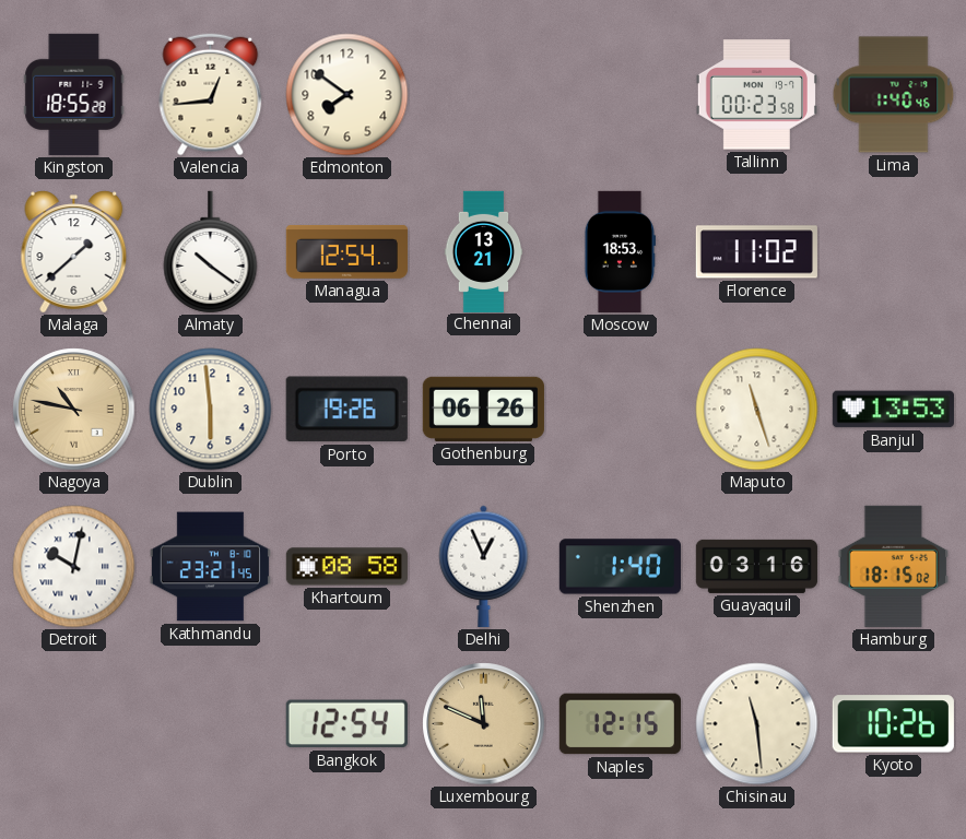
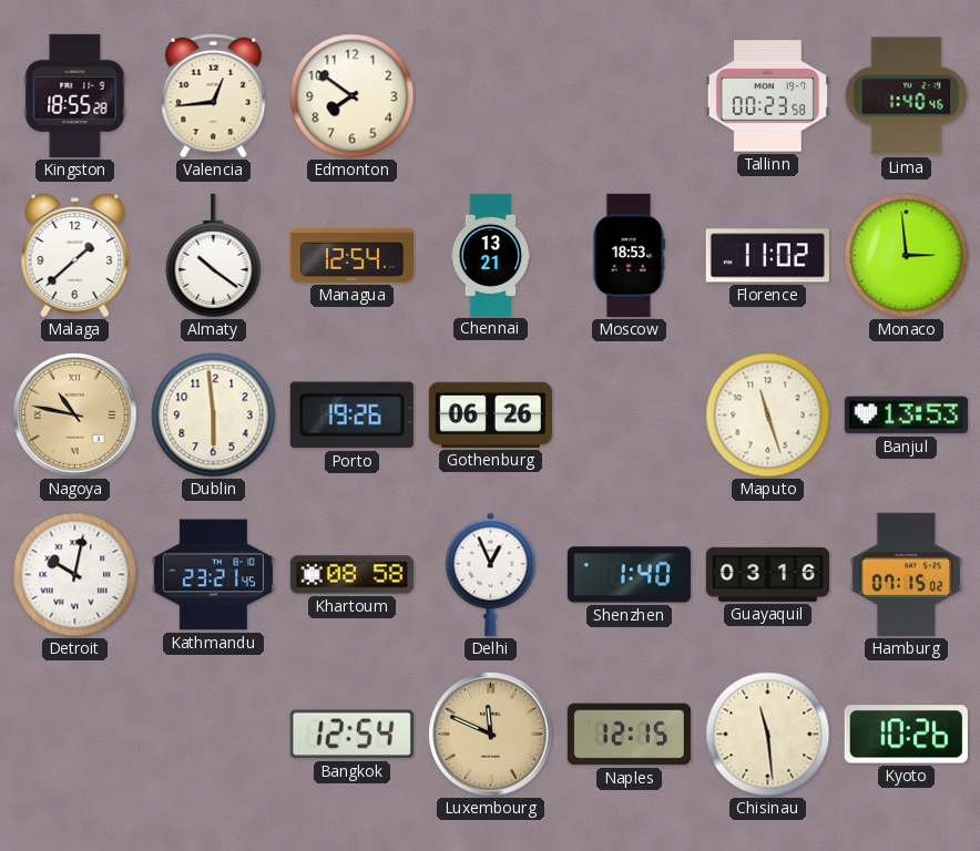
Monaco: none -> 2:59 (907, 256)
Hamburg: 18:15 -> 07:15 (907, 574)
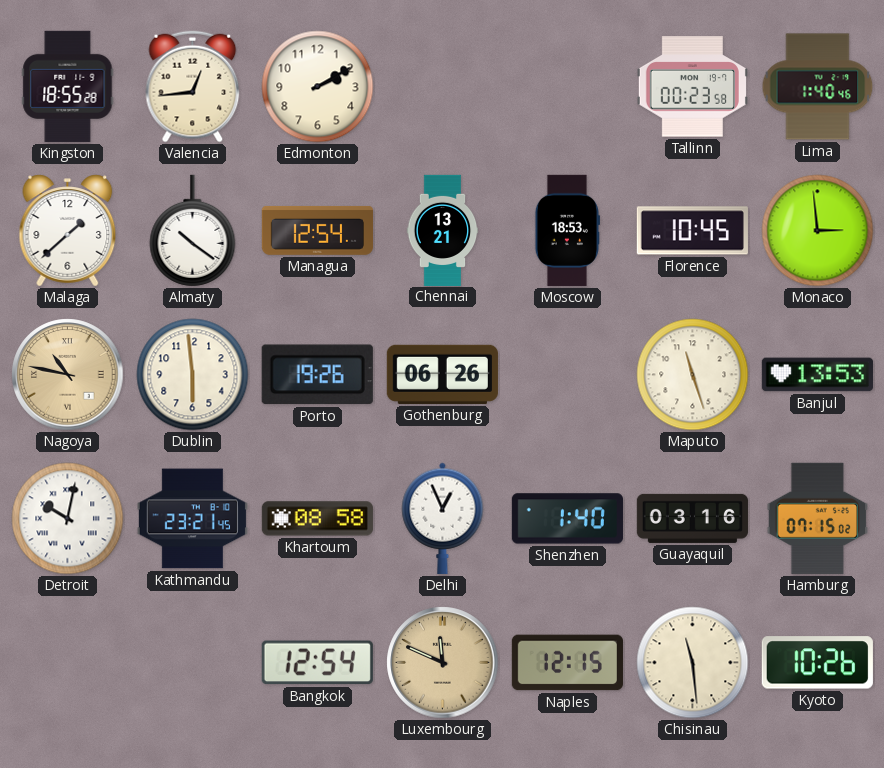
Edmonton: 7:51 -> 2:10 (318, 87)
Florence: 11:02 -> 10:45 (692, 231)
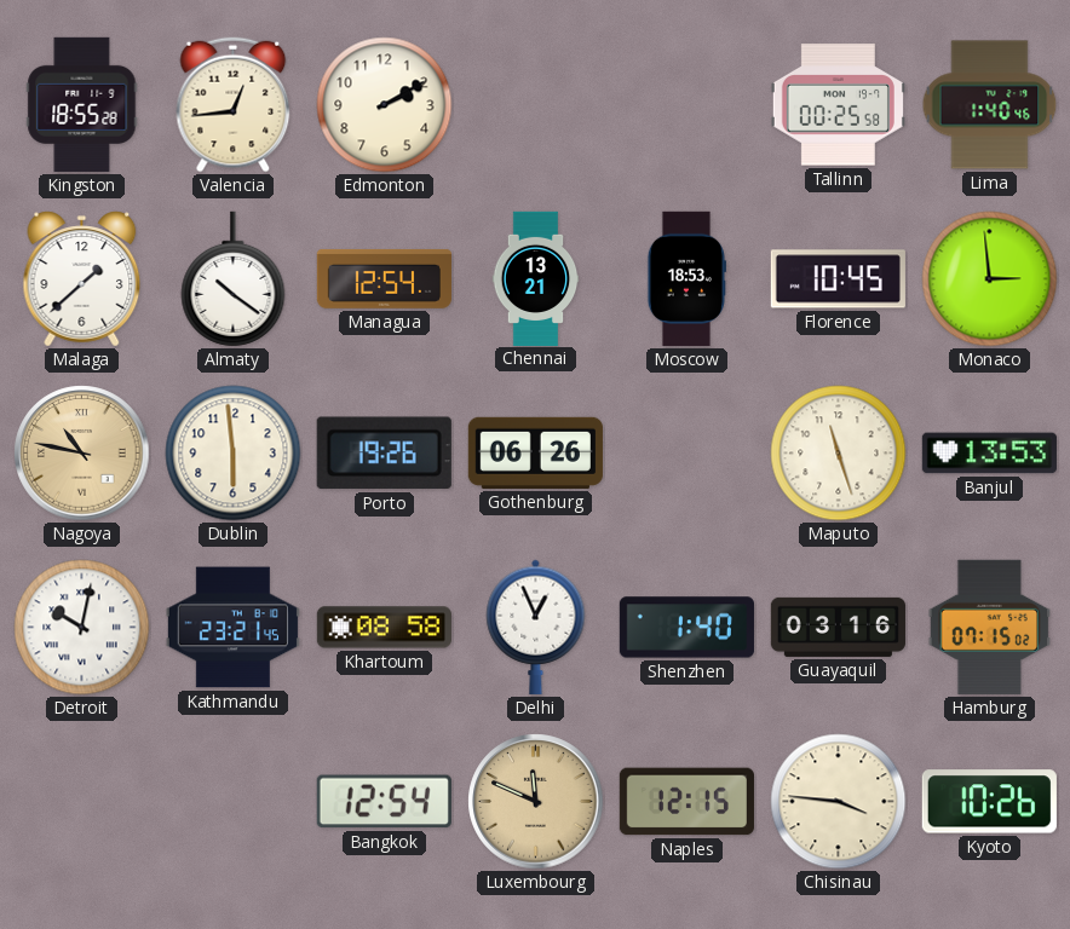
Tallinn: 00:23 -> 00:25 (838, 105)
Chisinau: 11:29 -> 3:46 (839, 802)
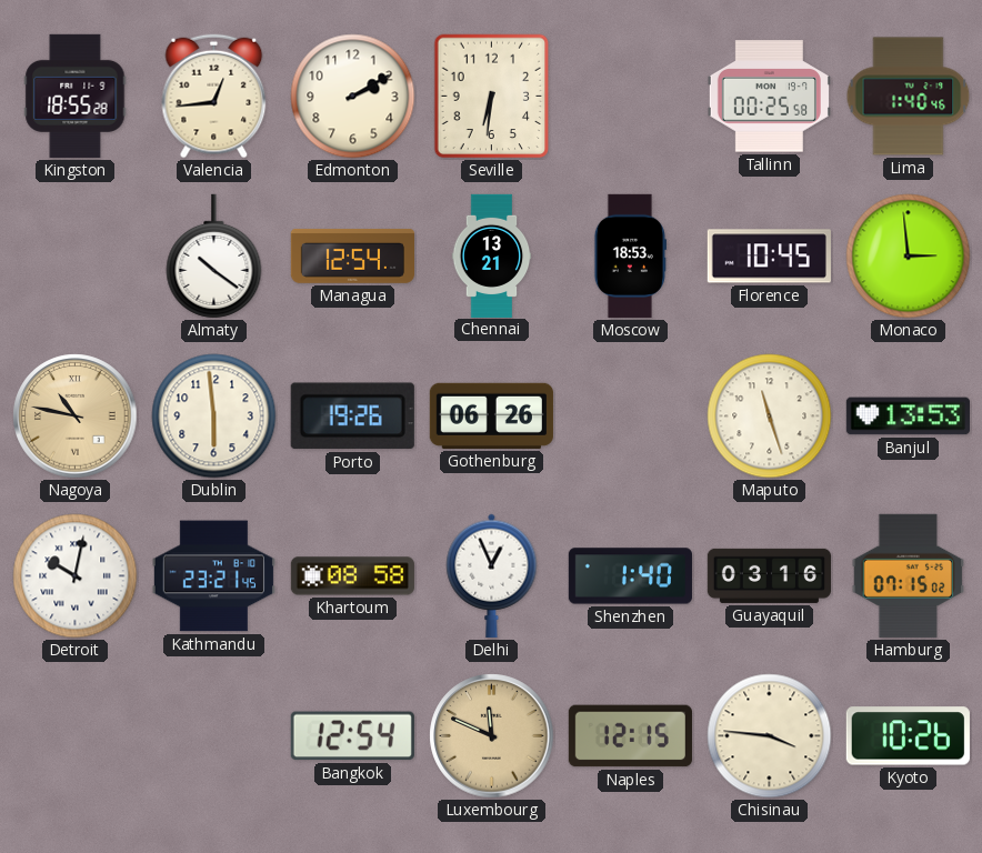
Seville: none -> 6:31 (492, 97)
Malaga: 1:38 -> none (82, 279)
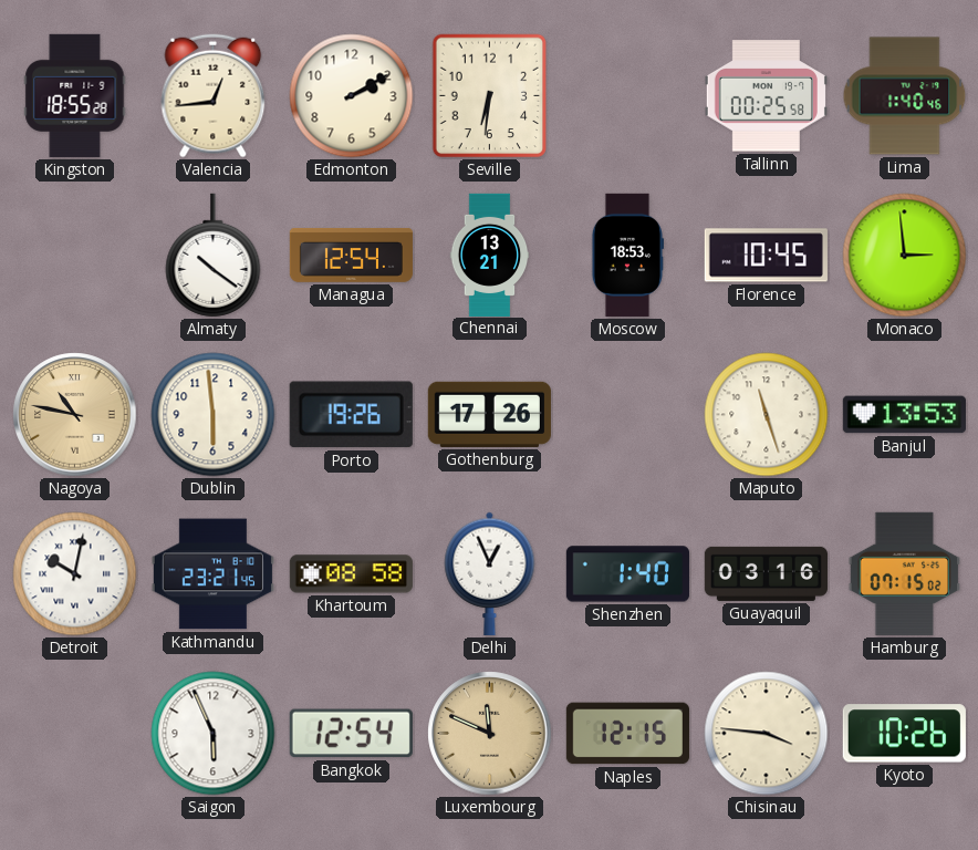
Gothenburg: 06:26 -> 17:26 (489, 414)
Saigon: none -> 5:56 (214, 734)
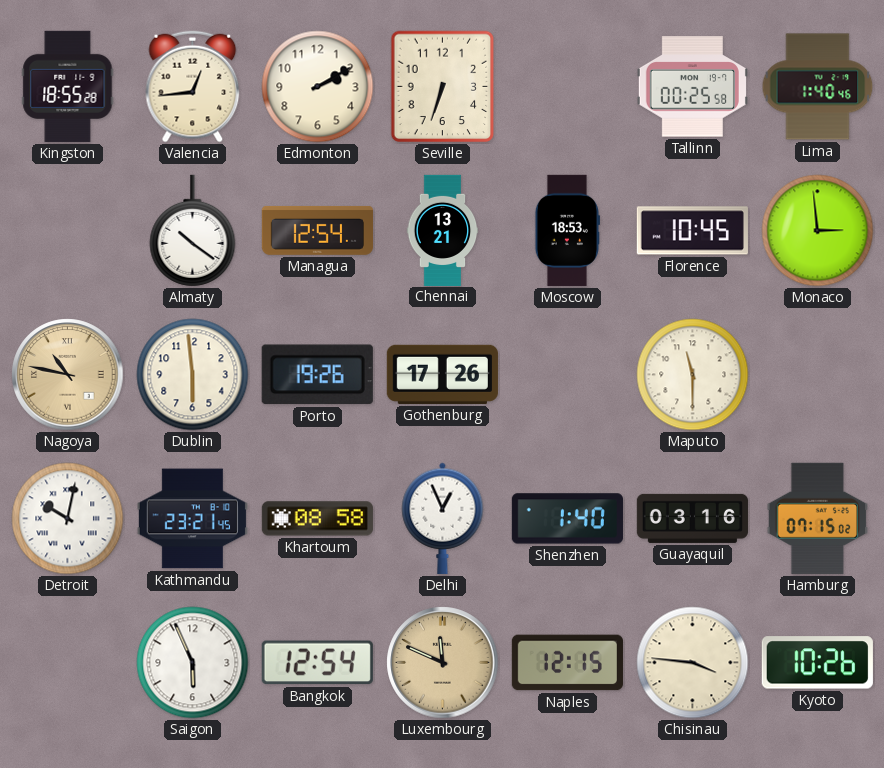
Seville: 6:31 -> 6:33 (443, 87)
Maputo: 11:27 -> 11:30 (693, 375)
Banjul: 13:53 -> none (904, 415)
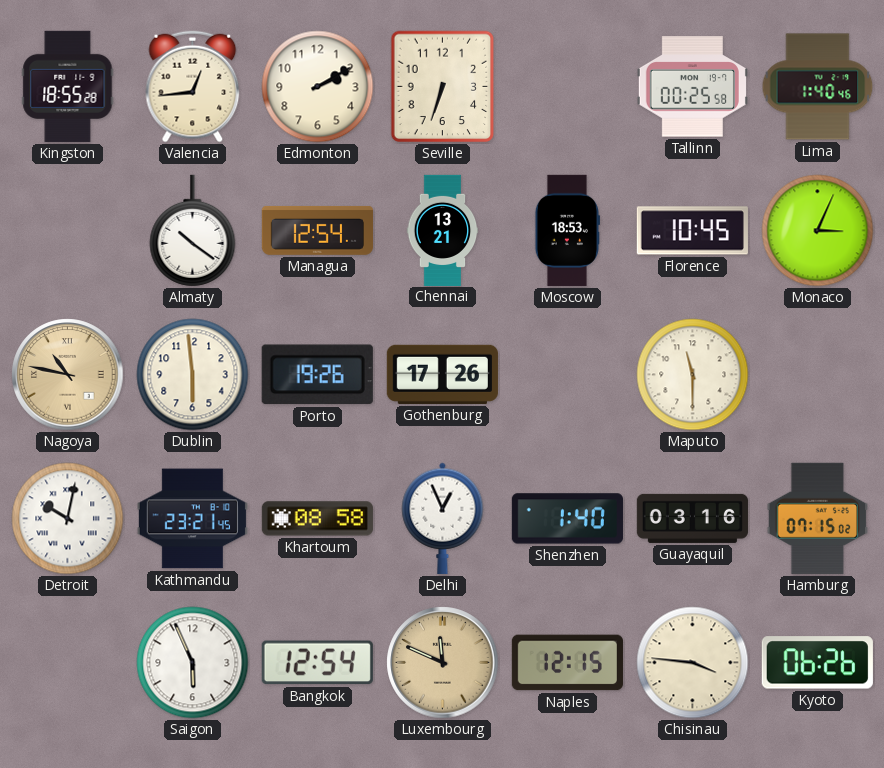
Monaco: 2:59 -> 3:04 (818, 231)
Kyoto: 10:26 -> 06:26 (817, 663)
